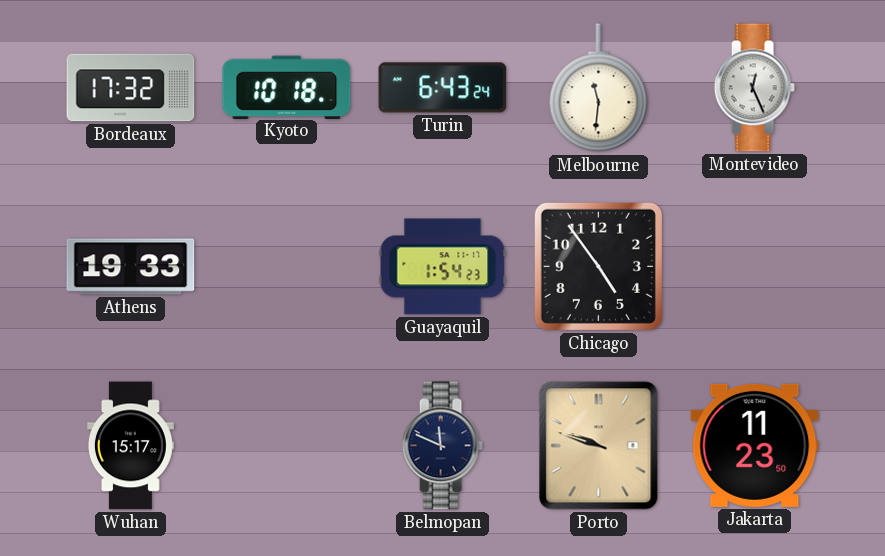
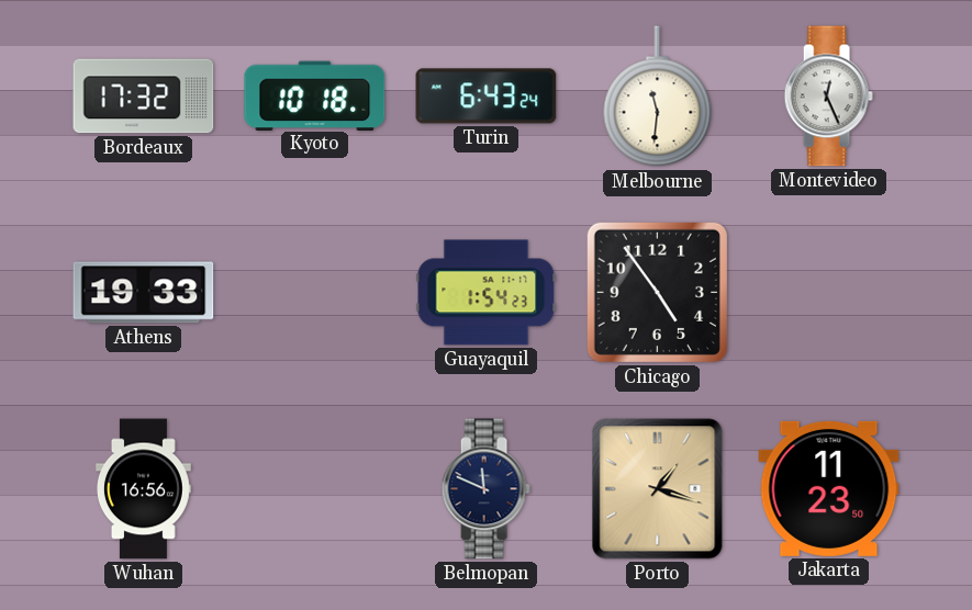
Wuhan: 15:17 -> 16:56 (143, 489)
Porto: 9:48 -> 1:18 (658, 489)
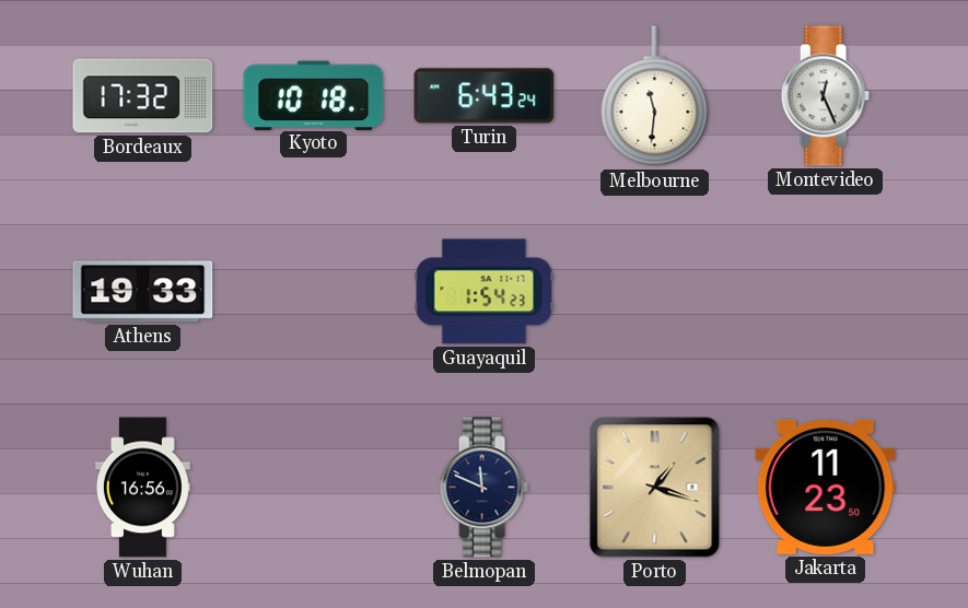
Chicago: 4:54 -> none (657, 292)
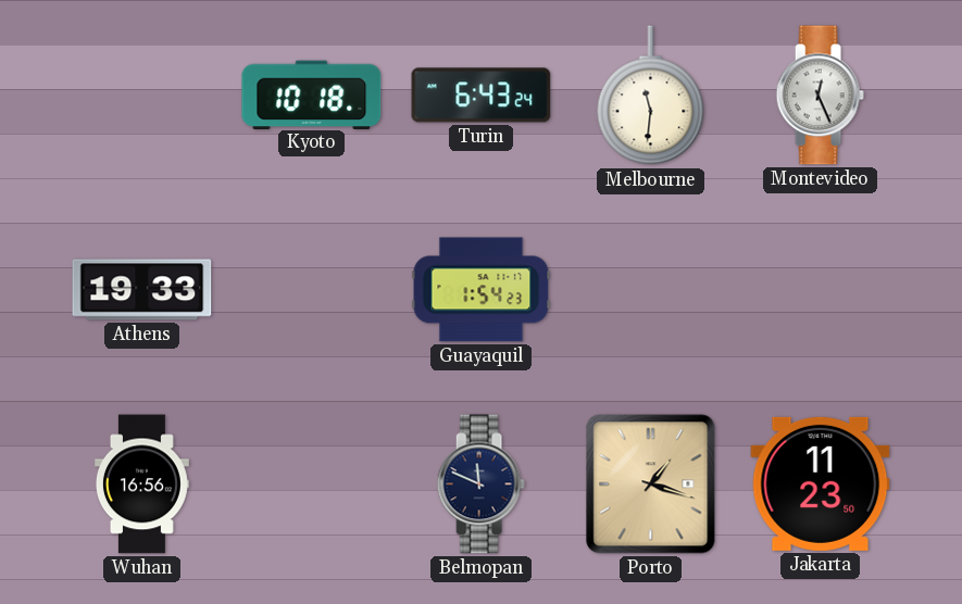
Bordeaux: 17:32 -> none (143, 96)
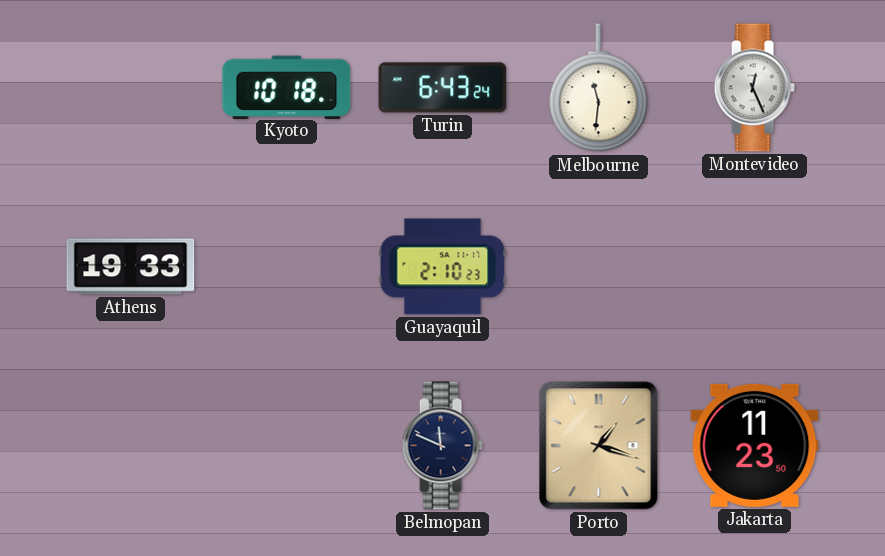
Guayaquil: 1:54 -> 2:10 (443, 267)
Wuhan: 16:56 -> none (141, 485)
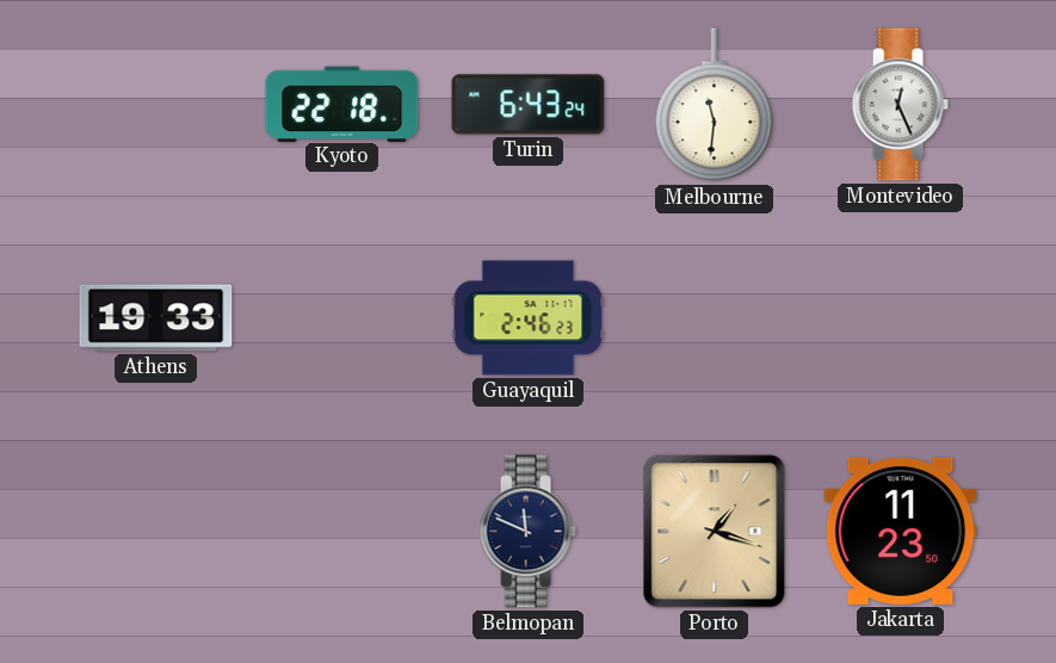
Kyoto: 10:18 -> 22:18 (342, 104)
Guayaquil: 2:10 -> 2:46 (529, 318)
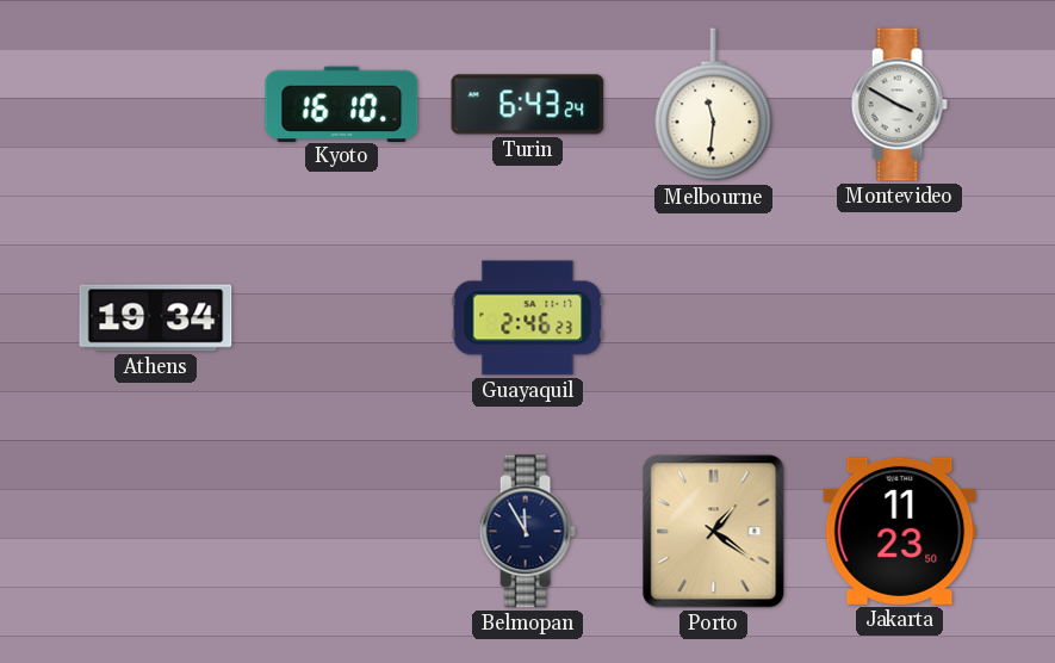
Kyoto: 22:18 -> 16:10 (342, 104)
Montevideo: 12:26 -> 3:50 (899, 105)
Athens: 19:33 -> 19:34 (156, 318)
Belmopan: 11:49 -> 11:55 (527, 532)
Porto: 1:18 -> 1:21 (714, 532)
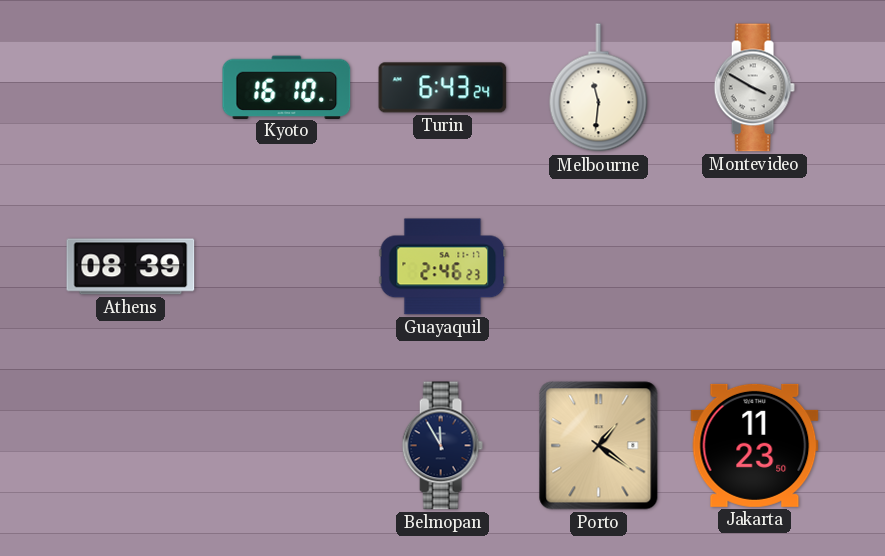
Athens: 19:34 -> 08:39 (131, 267)
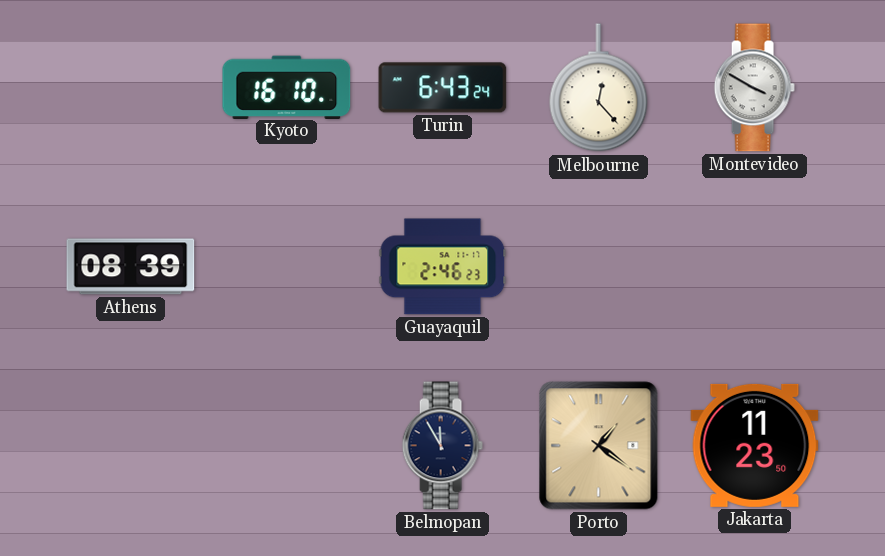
Melbourne: 11:31 -> 12:23 (599, 88)
